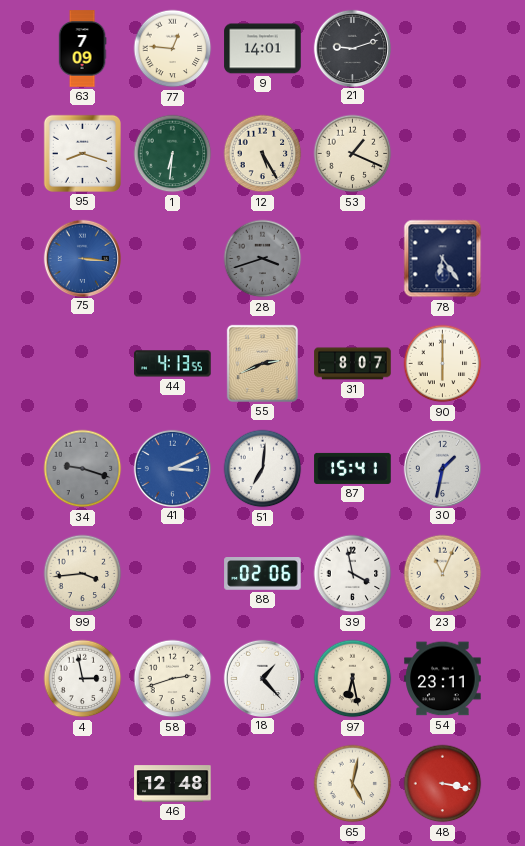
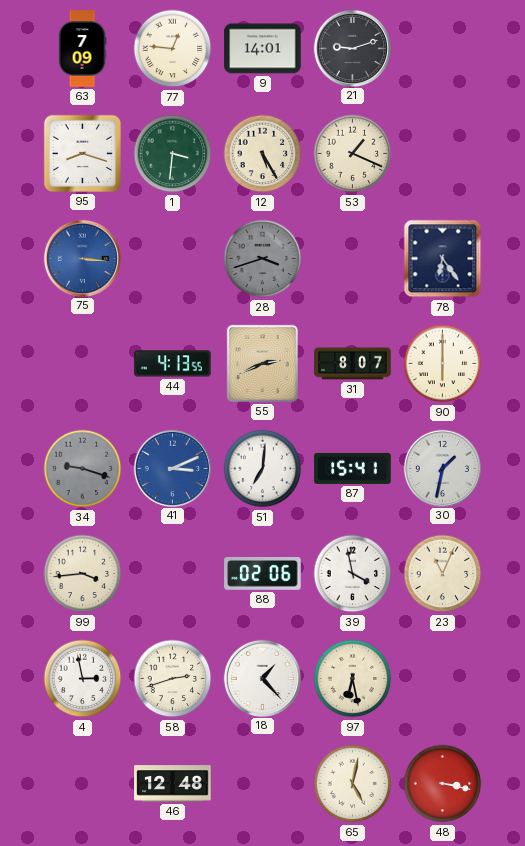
1: 6:31 -> 3:31 (173, 154)
54: 23:11 -> none (443, 679)
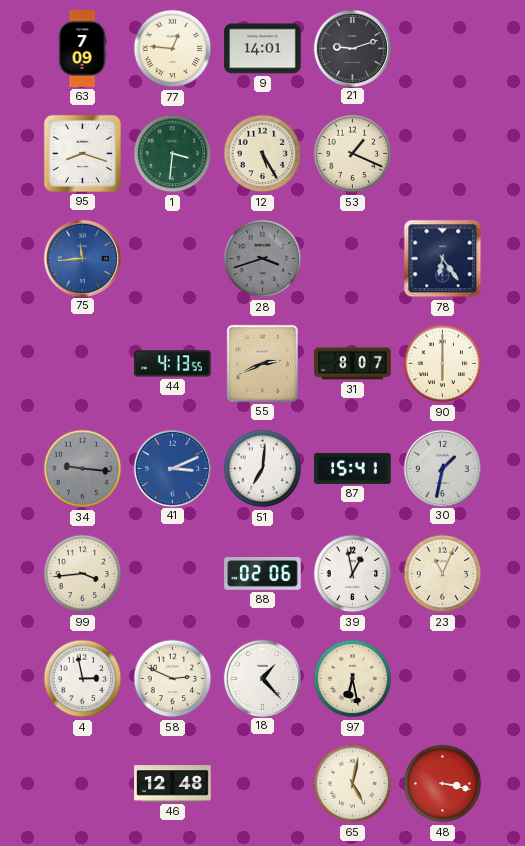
75: 3:16 -> 11:44 (82, 258)
34: 9:18 -> 9:16 (83, 469)
39: 3:58 -> 12:58 (353, 574)
58: 2:42 -> 2:49 (173, 679)
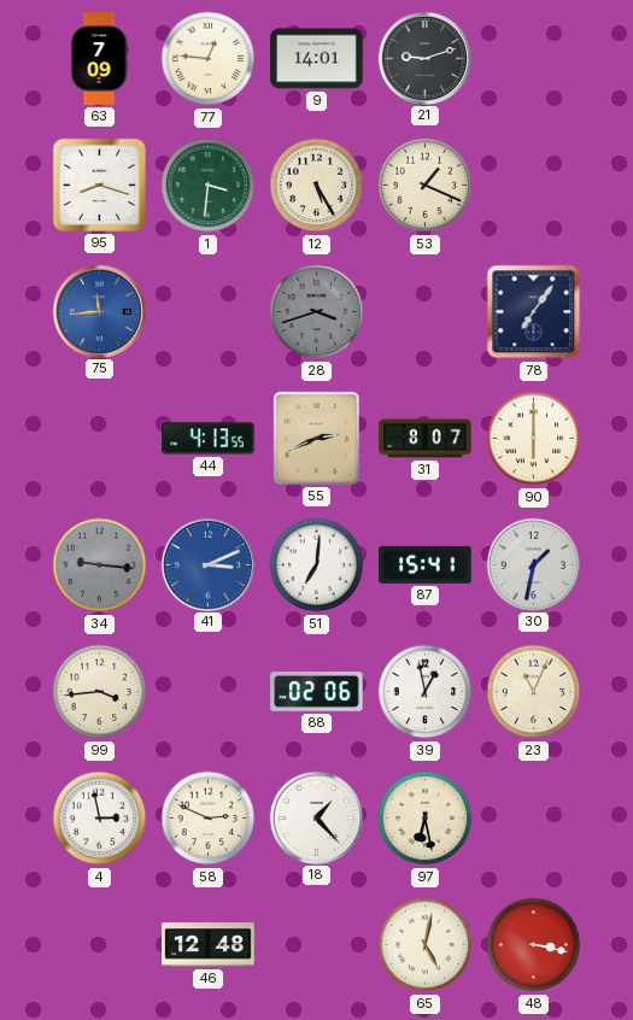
78: 6:24 -> 7:06 (534, 312)
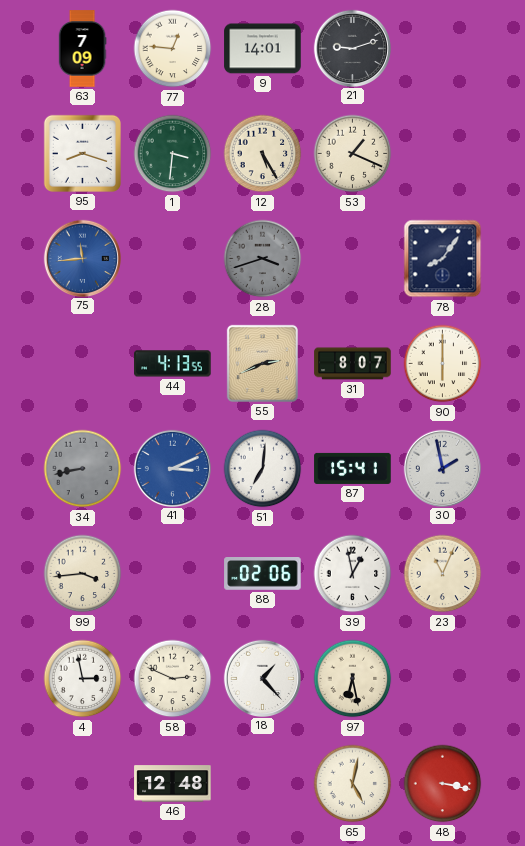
78: 7:06 -> 8:06 (443, 259)
34: 9:16 -> 8:43 (83, 469)
30: 1:32 -> 1:58 (442, 468)
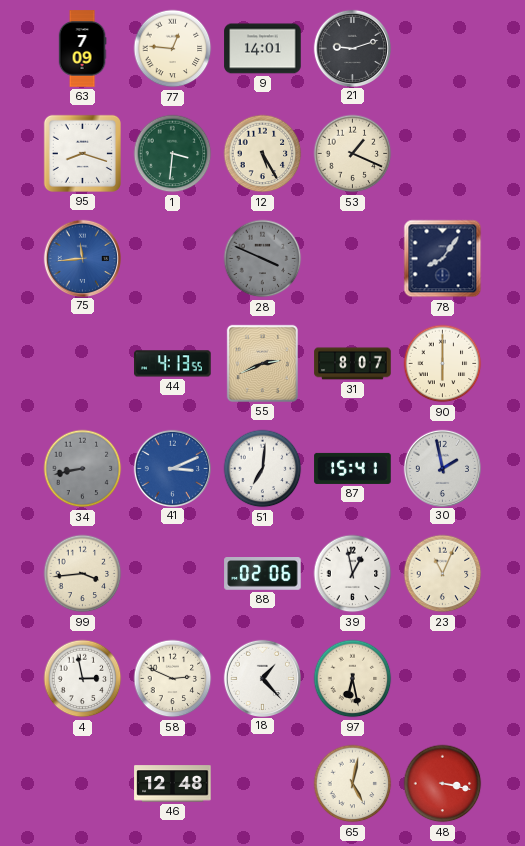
28: 3:42 -> 3:49 (263, 259)
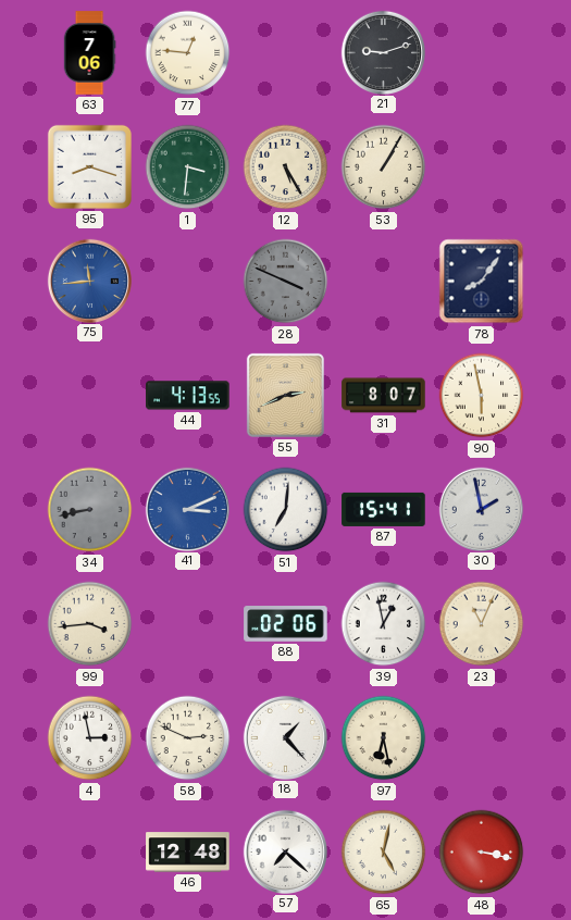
63: 7:09 -> 7:06 (89, 53)
9: 14:01 -> none (263, 49)
53: 1:19 -> 1:05 (384, 167)
90: 6:00 -> 5:58 (482, 396)
57: none -> 7:22 (285, 851)
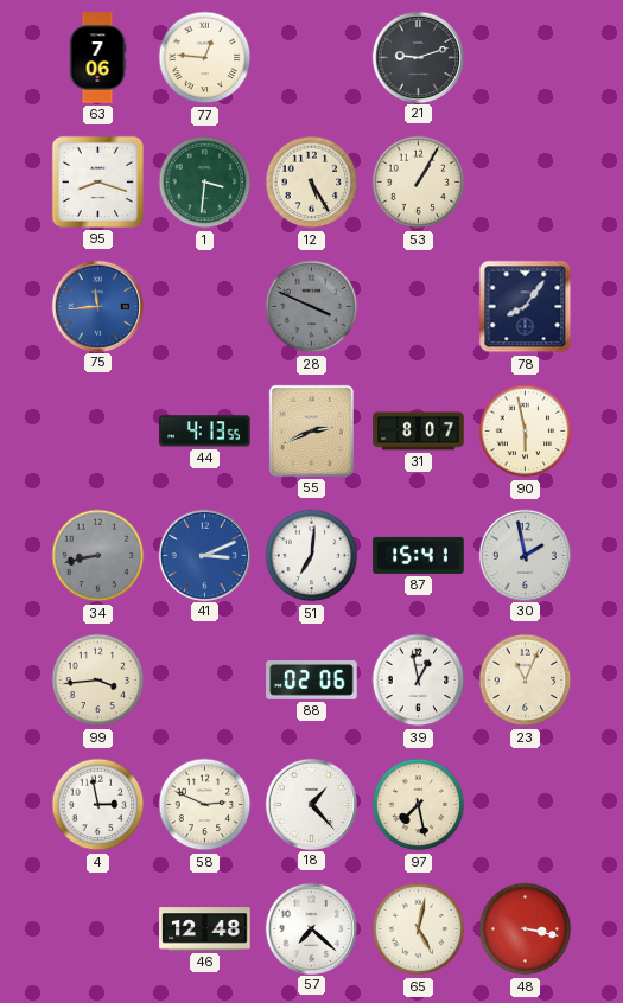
97: 6:28 -> 7:28 (419, 805)
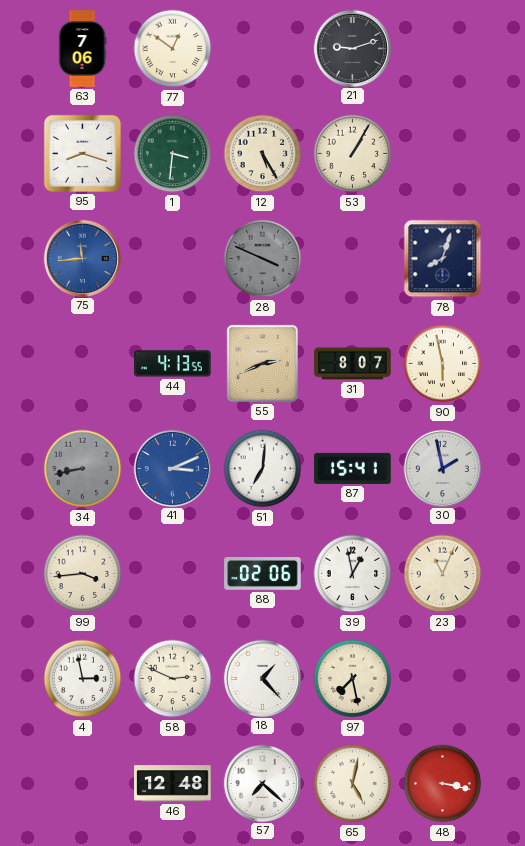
77: 12:46 -> 12:51 (173, 49)
78: 8:06 -> 8:03 (443, 259)
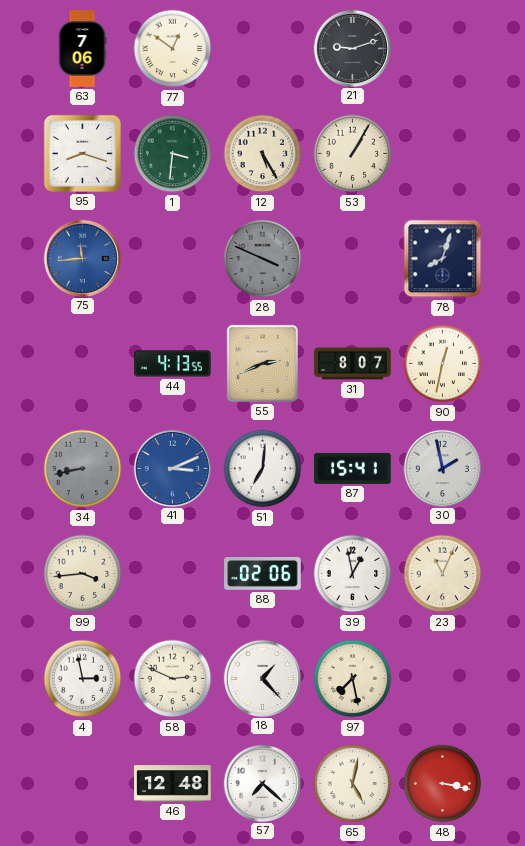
90: 5:58 -> 12:32 (443, 364)
